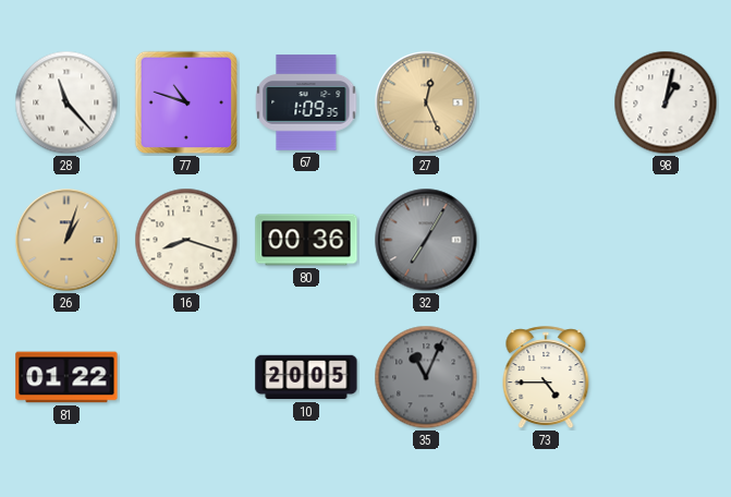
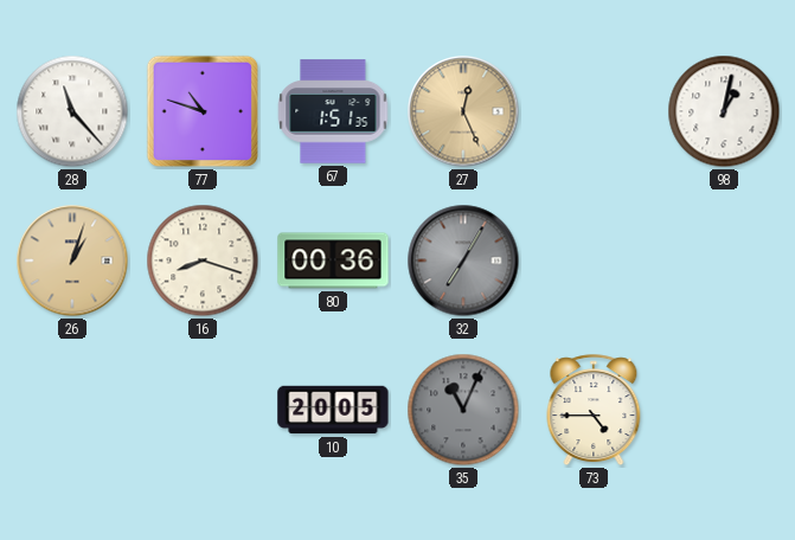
67: 1:09 -> 1:51 (333, 111)
81: 01:22 -> none (66, 377)
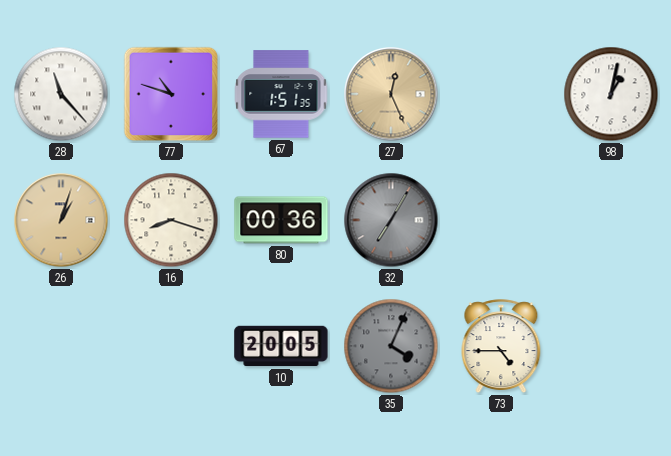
35: 11:04 -> 4:04 (391, 346)
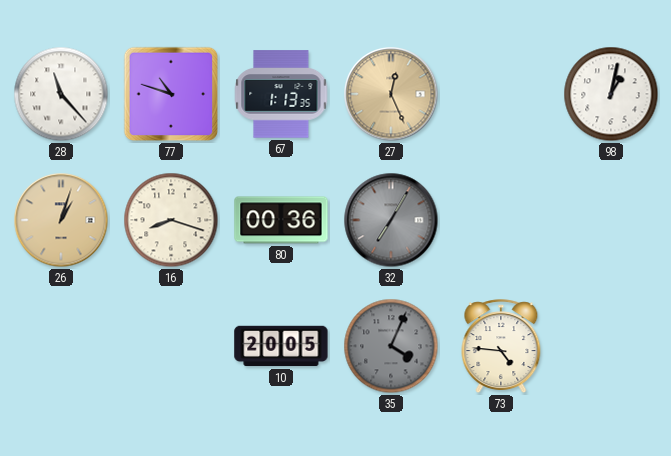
67: 1:51 -> 1:13 (281, 94)
73: 4:45 -> 4:46 (501, 346)
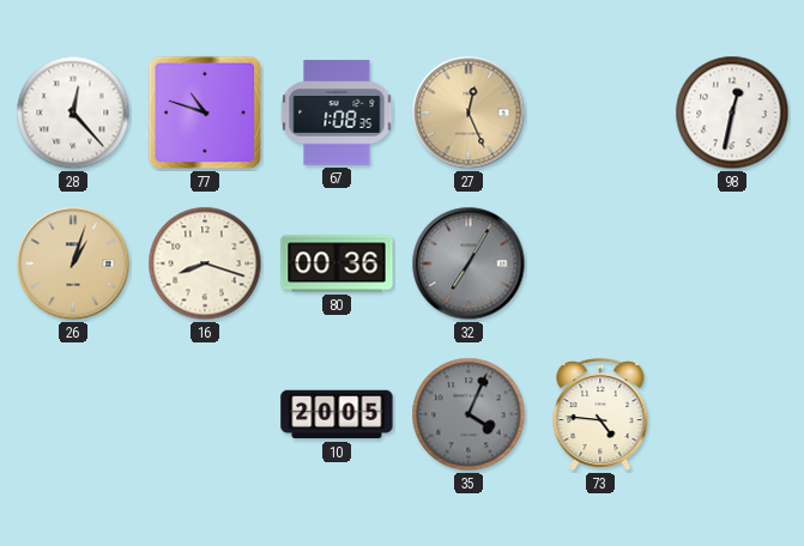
28: 11:23 -> 12:23 (73, 113)
67: 1:13 -> 1:08 (337, 113)
98: 1:02 -> 12:32 (732, 113)
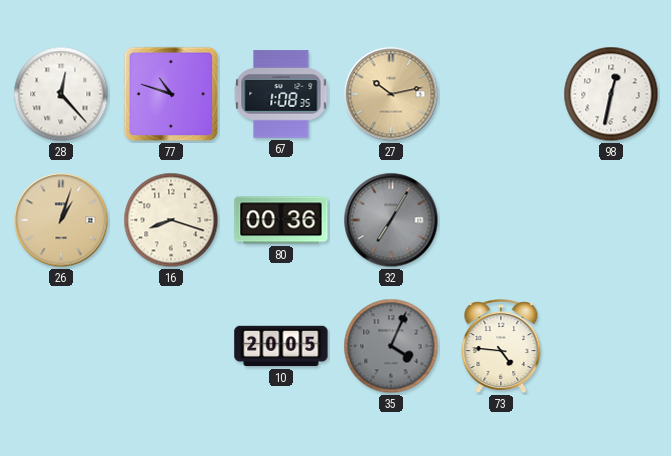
27: 12:26 -> 10:13 (391, 94)
